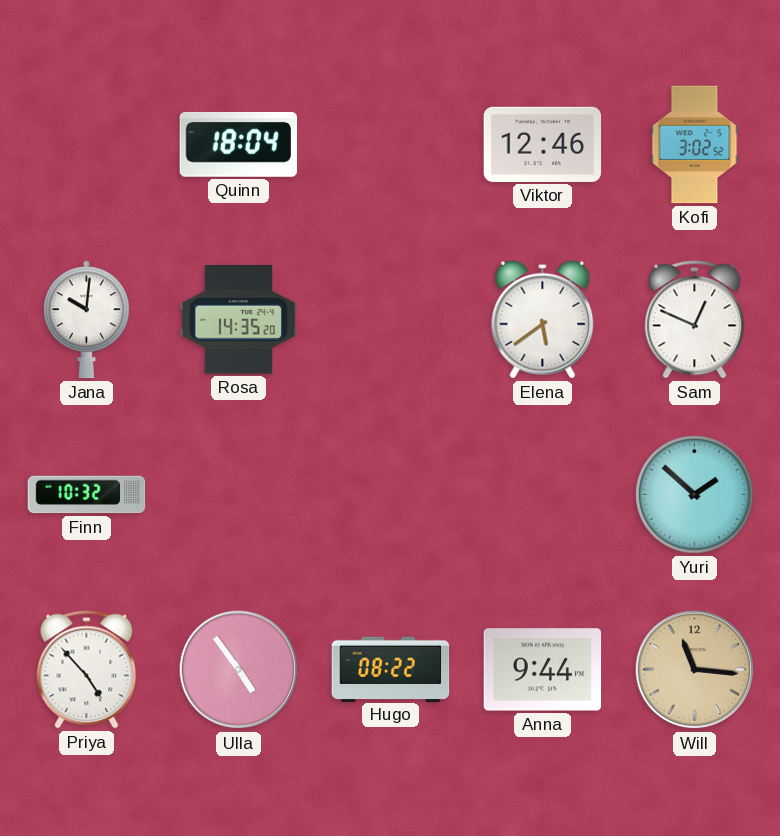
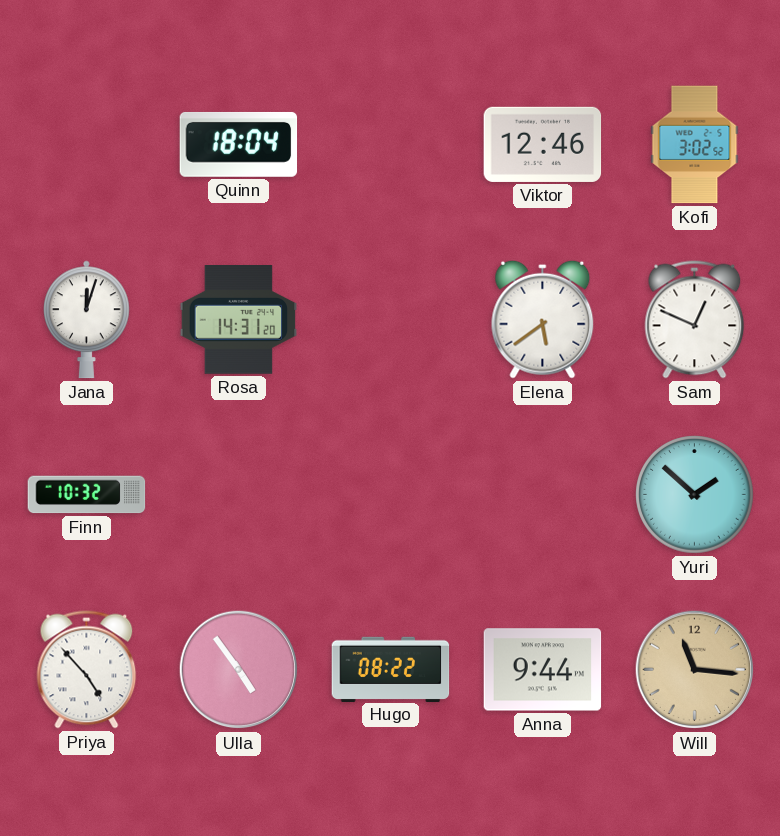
Jana: 10:01 -> 12:03 (86, 320)
Rosa: 14:35 -> 14:31 (239, 320)
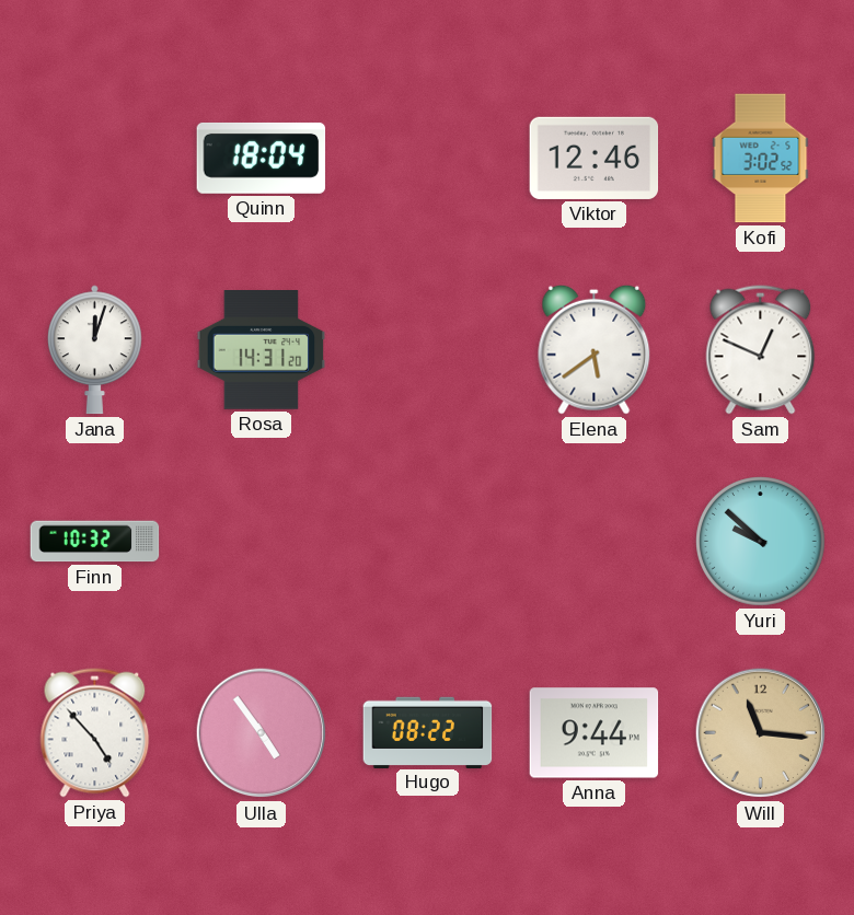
Yuri: 1:52 -> 9:52 (761, 542)
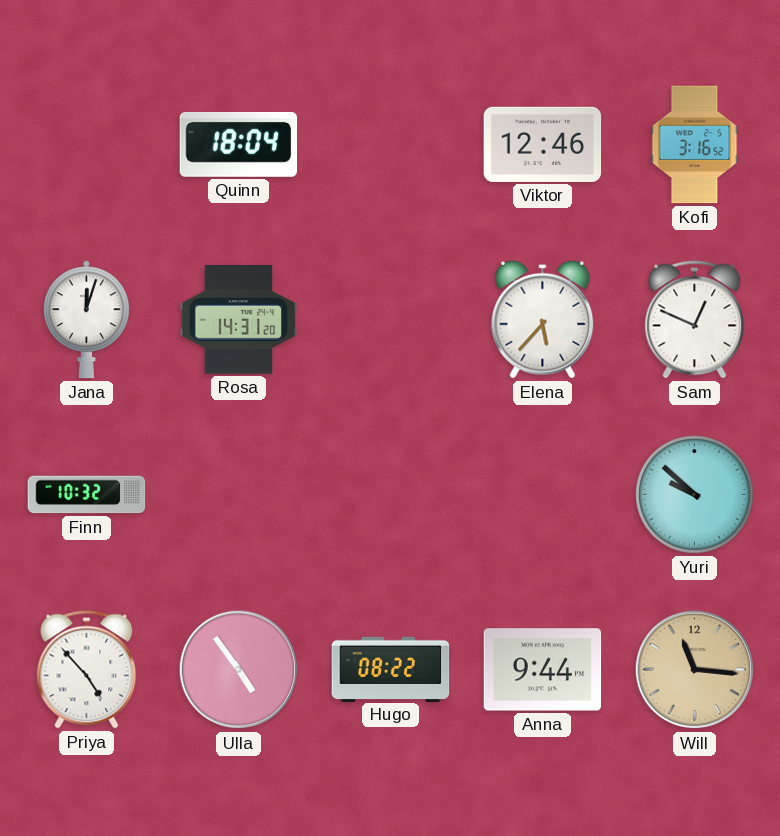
Kofi: 3:02 -> 3:16 (695, 145)
Elena: 5:39 -> 5:37 (543, 319)
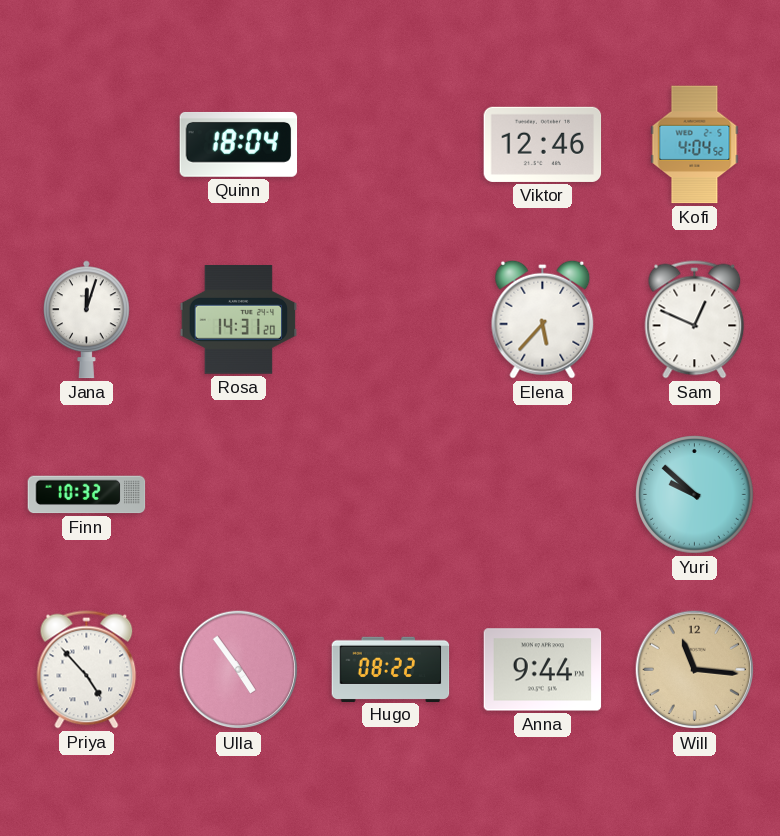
Kofi: 3:16 -> 4:04 (695, 145)
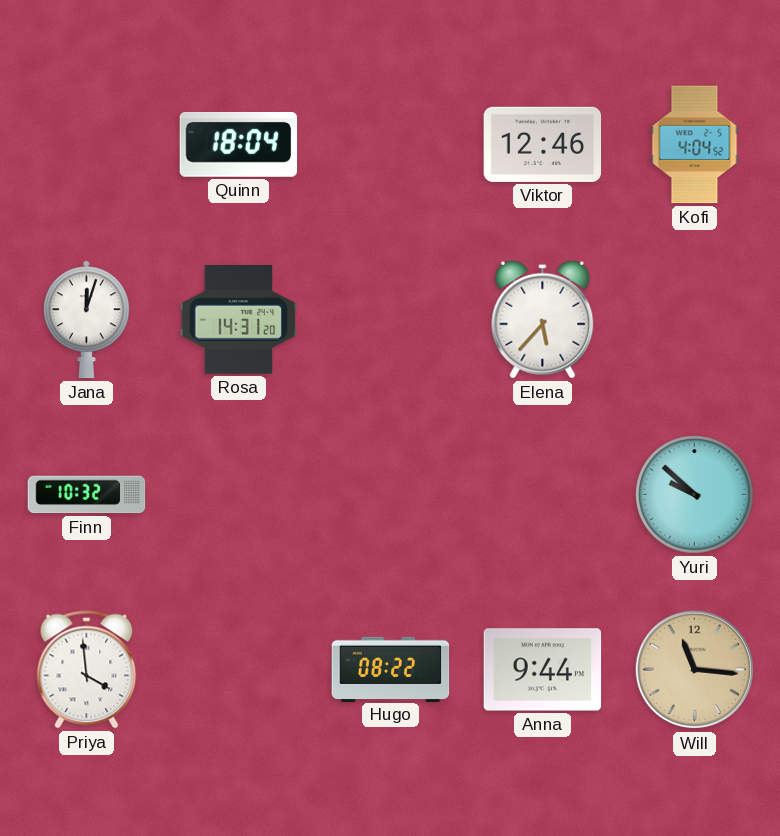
Sam: 12:49 -> none (695, 320)
Priya: 4:53 -> 3:59 (87, 670)
Ulla: 4:54 -> none (239, 670)
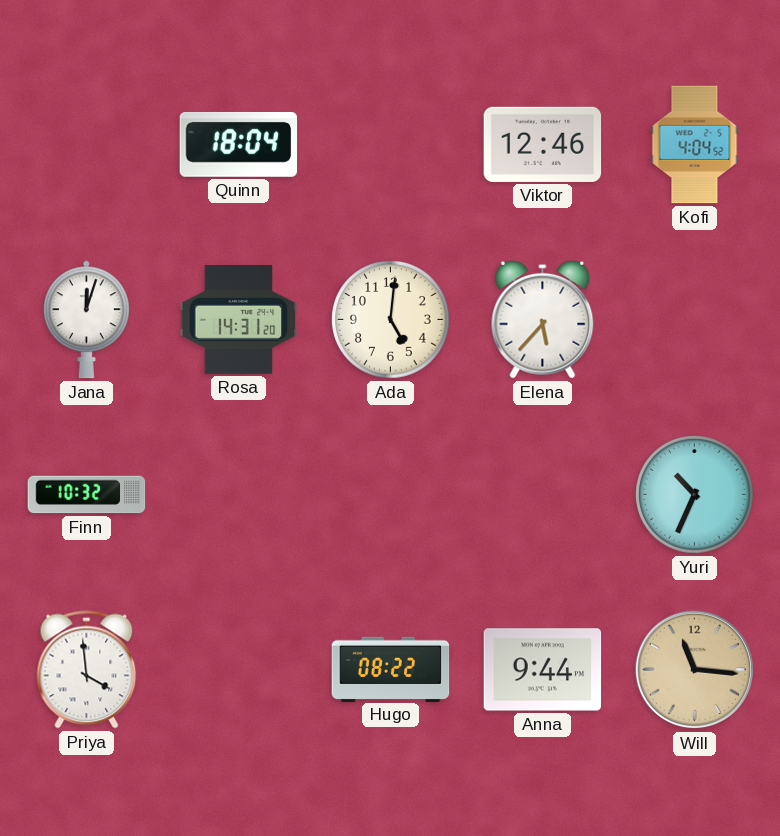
Ada: none -> 5:01 (391, 320)
Yuri: 9:52 -> 10:34 (695, 495)
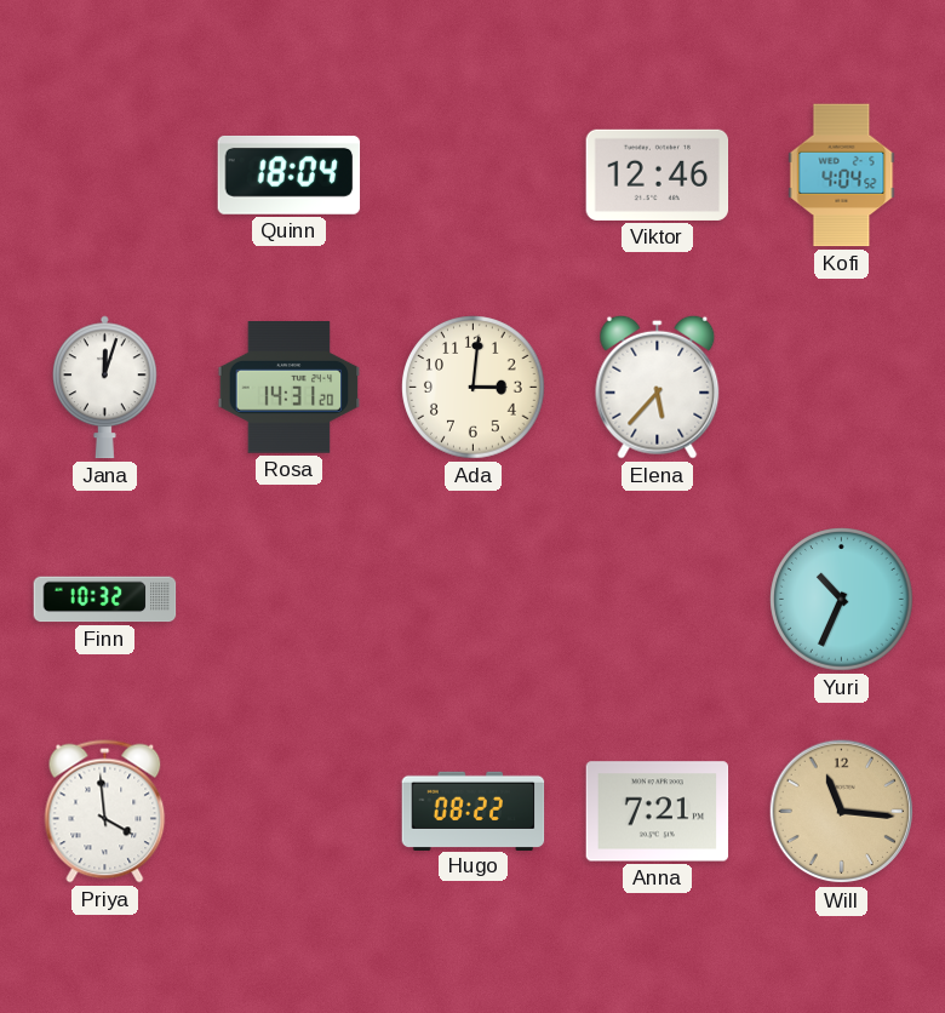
Ada: 5:01 -> 3:01 (474, 388)
Anna: 9:44 -> 7:21 (658, 812)
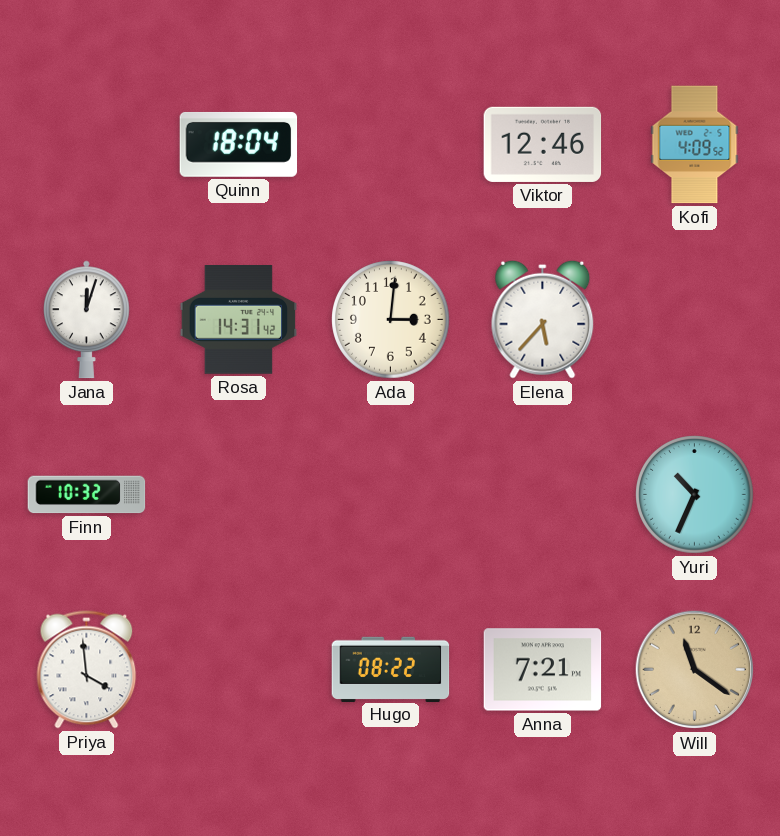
Kofi: 4:04 -> 4:09 (695, 145)
Rosa: 14:31:20 -> 14:31:42 (239, 320)
Will: 11:16 -> 11:21 (695, 670)
